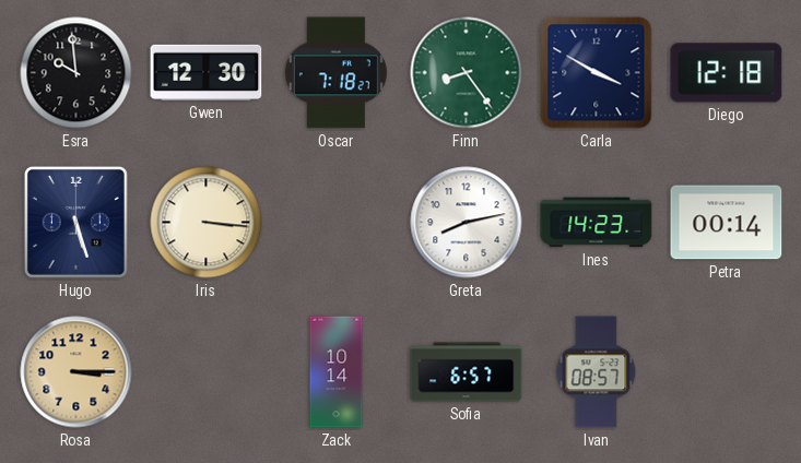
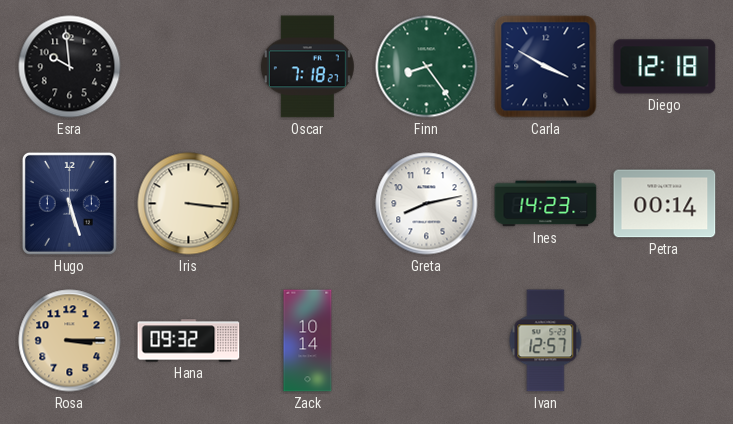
Gwen: 12:30 -> none (207, 72)
Hana: none -> 09:32 (189, 341)
Sofia: 6:57 -> none (467, 372)
Ivan: 08:57 -> 12:57 (546, 341)
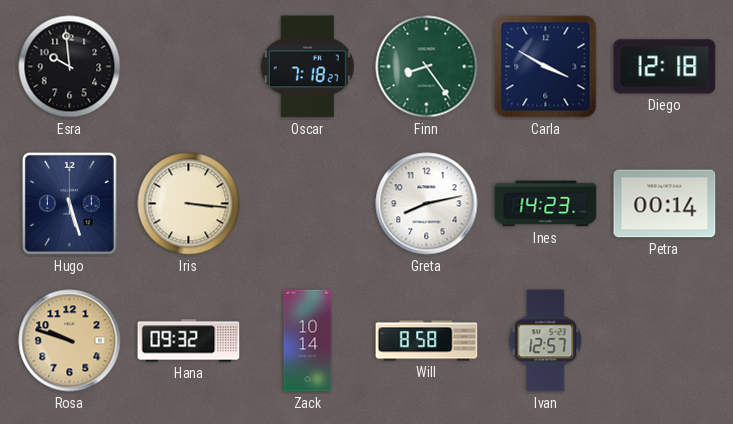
Rosa: 3:15 -> 9:48 (70, 341)
Will: none -> 8:58 (427, 341)
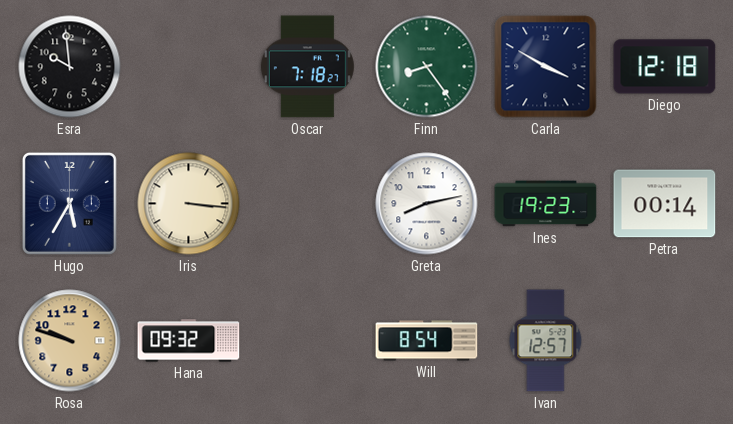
Hugo: 5:27 -> 5:35 (69, 203)
Ines: 14:23 -> 19:23 (546, 204)
Zack: 10:14 -> none (308, 341)
Will: 8:58 -> 8:54 (427, 341)
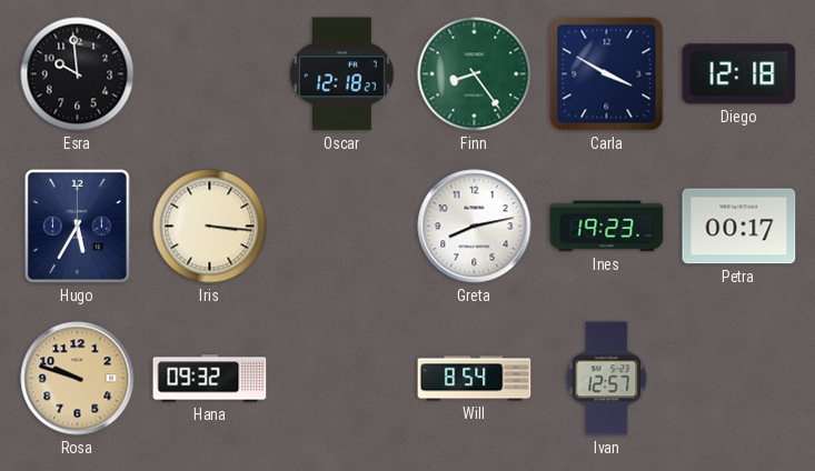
Oscar: 7:18 -> 12:18 (341, 74)
Petra: 00:14 -> 00:17 (739, 227)
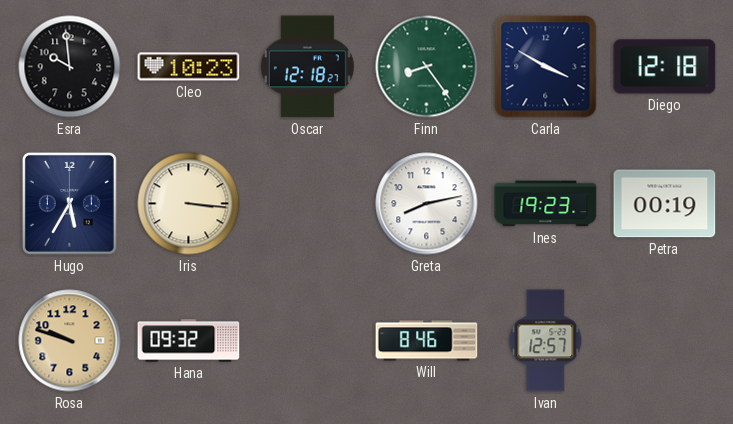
Cleo: none -> 10:23 (189, 67)
Petra: 00:17 -> 00:19 (665, 204)
Will: 8:54 -> 8:46 (427, 341)
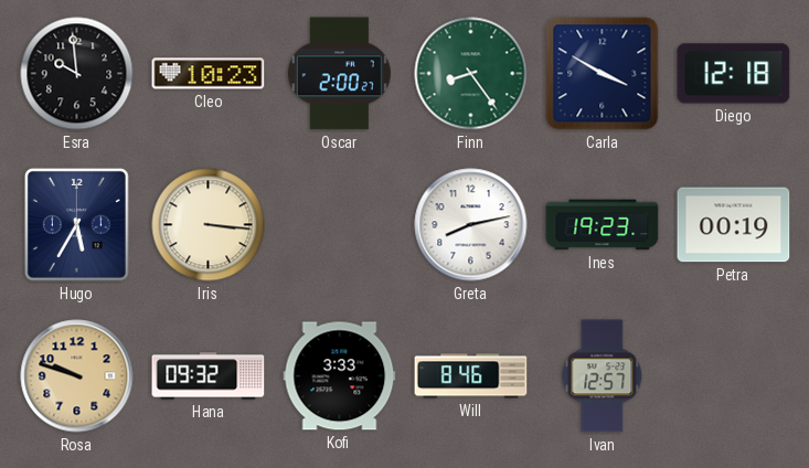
Oscar: 12:18 -> 2:00 (339, 74)
Kofi: none -> 3:33 (340, 376)
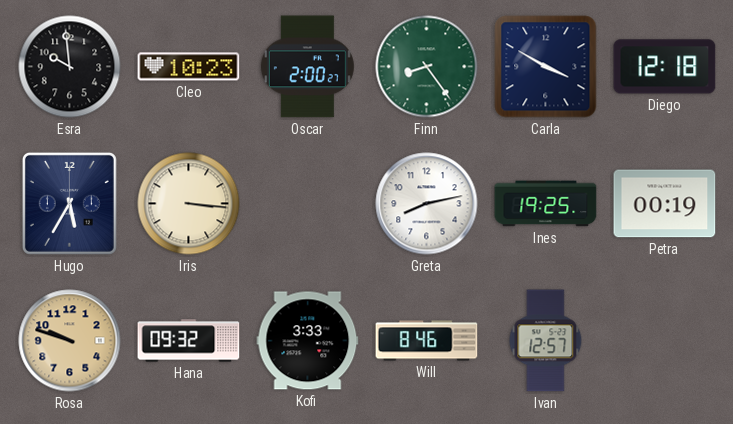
Ines: 19:23 -> 19:25 (546, 204)
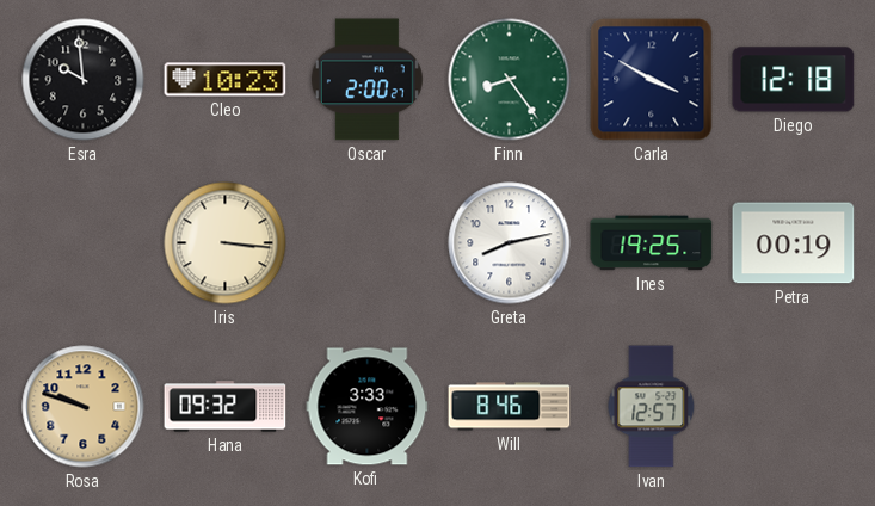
Hugo: 5:35 -> none (69, 203)
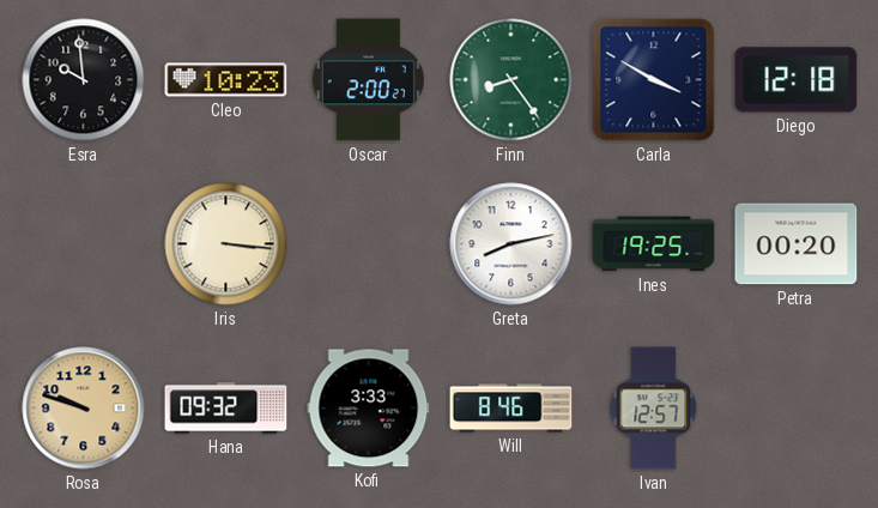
Petra: 00:19 -> 00:20 (797, 244)
